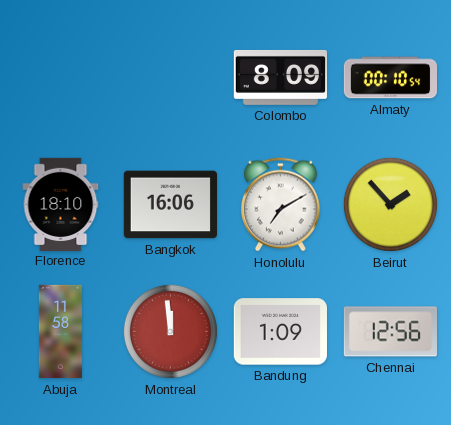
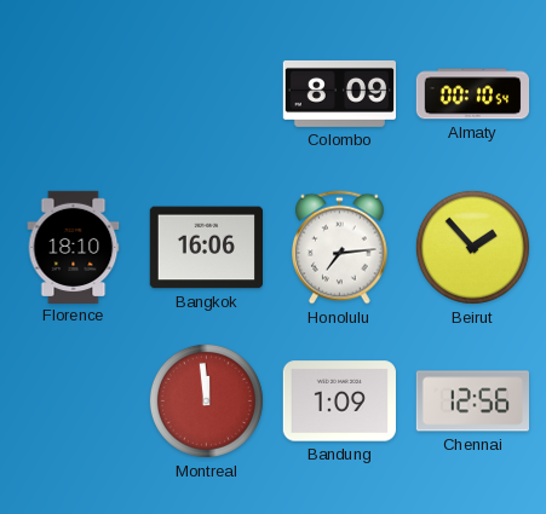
Honolulu: 7:10 -> 7:14 (340, 248)
Abuja: 11:58 -> none (60, 332)
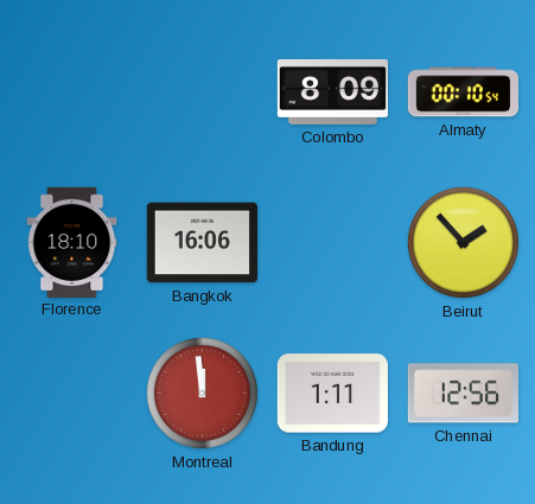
Honolulu: 7:14 -> none (340, 248)
Bandung: 1:09 -> 1:11 (332, 394)
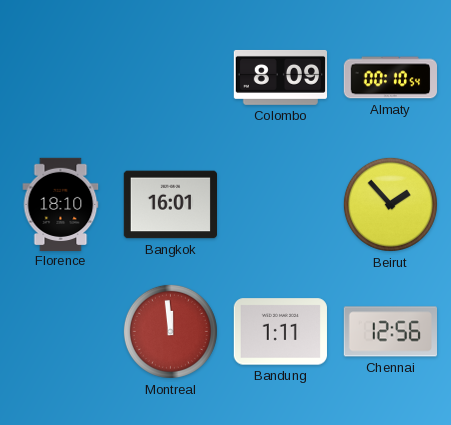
Bangkok: 16:06 -> 16:01 (170, 205)
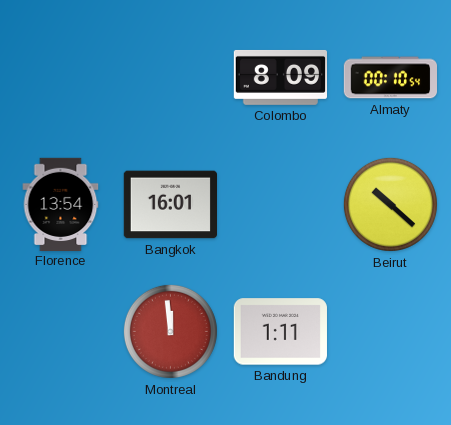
Florence: 18:10 -> 13:54 (61, 204)
Beirut: 1:53 -> 10:22 (390, 204)
Chennai: 12:56 -> none (390, 332)
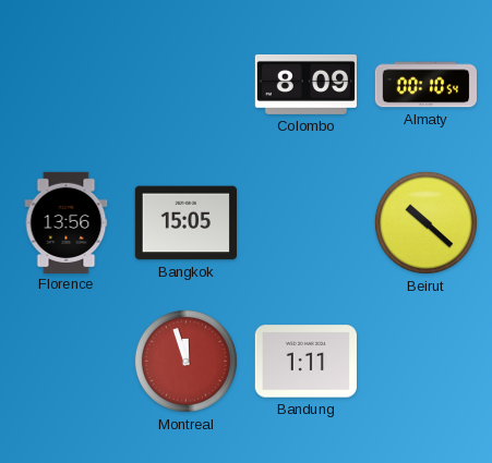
Florence: 13:54 -> 13:56 (67, 222)
Bangkok: 16:01 -> 15:05 (185, 223)
Montreal: 11:59 -> 11:57 (185, 361)
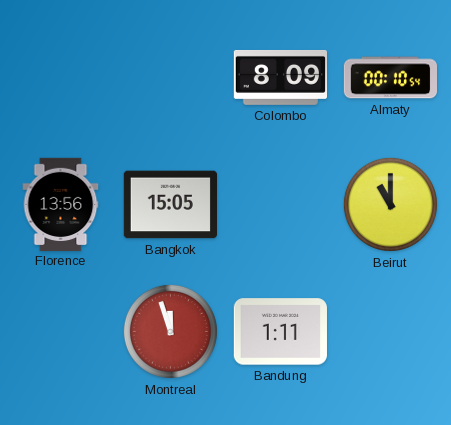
Beirut: 10:22 -> 11:00 (390, 204)
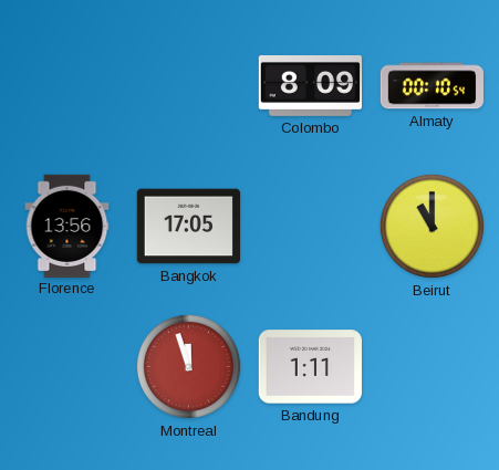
Bangkok: 15:05 -> 17:05 (188, 227)
